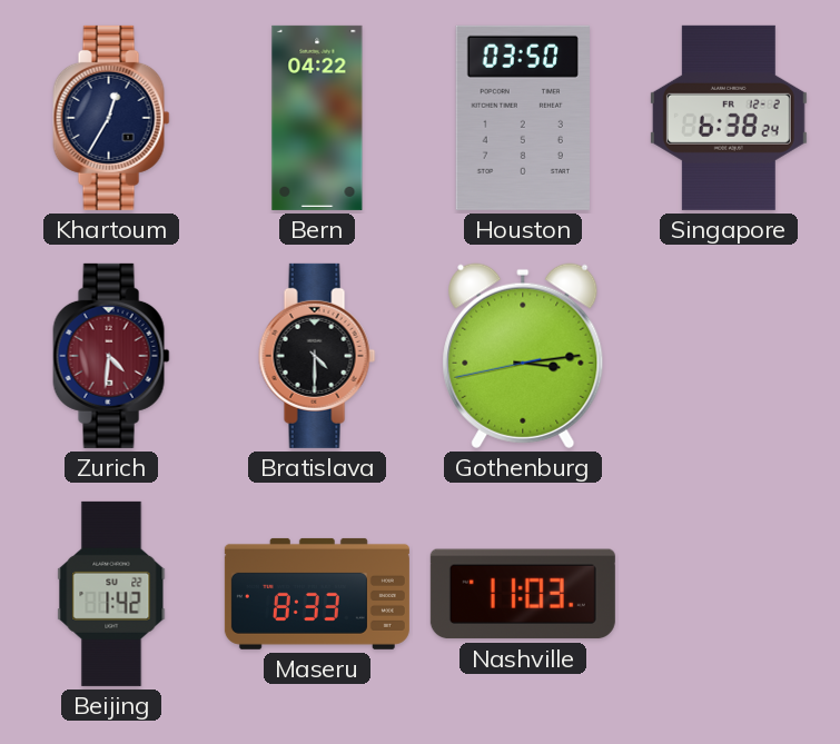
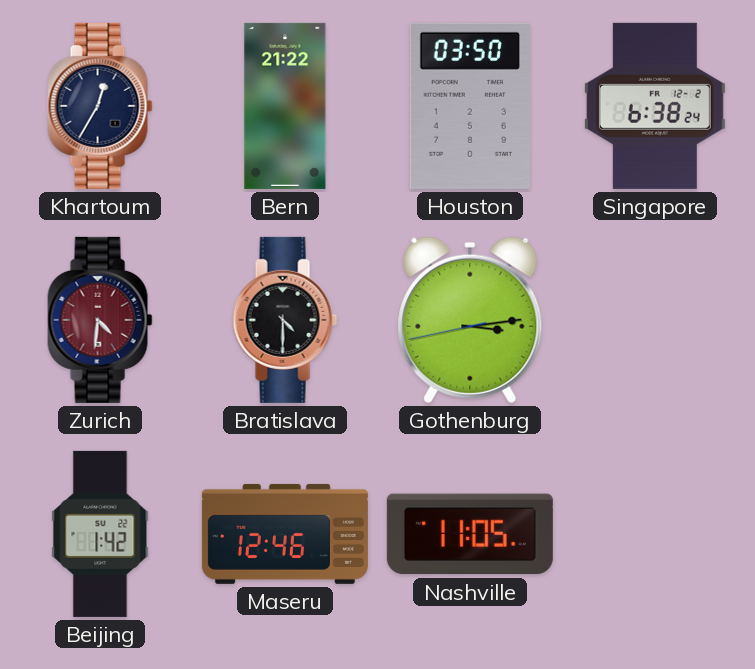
Bern: 04:22 -> 21:22 (285, 106)
Maseru: 8:33 -> 12:46 (285, 534)
Nashville: 11:03 -> 11:05 (470, 534)
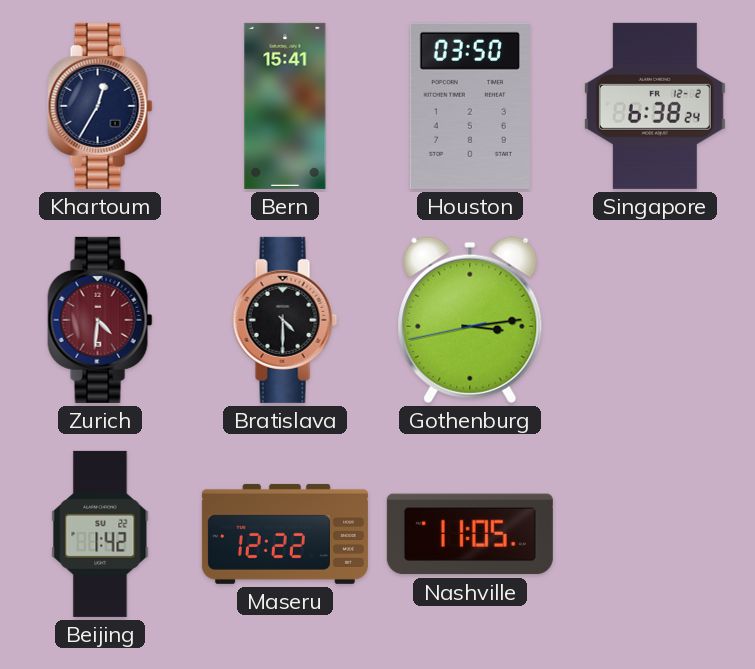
Bern: 21:22 -> 15:41 (285, 106)
Maseru: 12:46 -> 12:22 (285, 534)
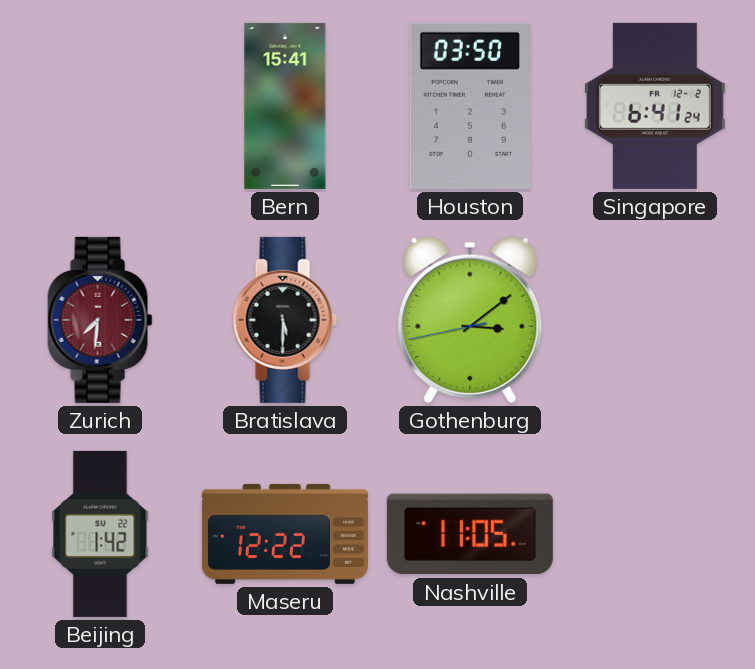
Khartoum: 12:35 -> none (100, 106)
Singapore: 6:38 -> 6:41 (655, 106)
Zurich: 4:31 -> 7:31 (100, 320)
Bratislava: 4:30 -> 5:30 (285, 320)
Gothenburg: 3:13 -> 3:08 (470, 320)
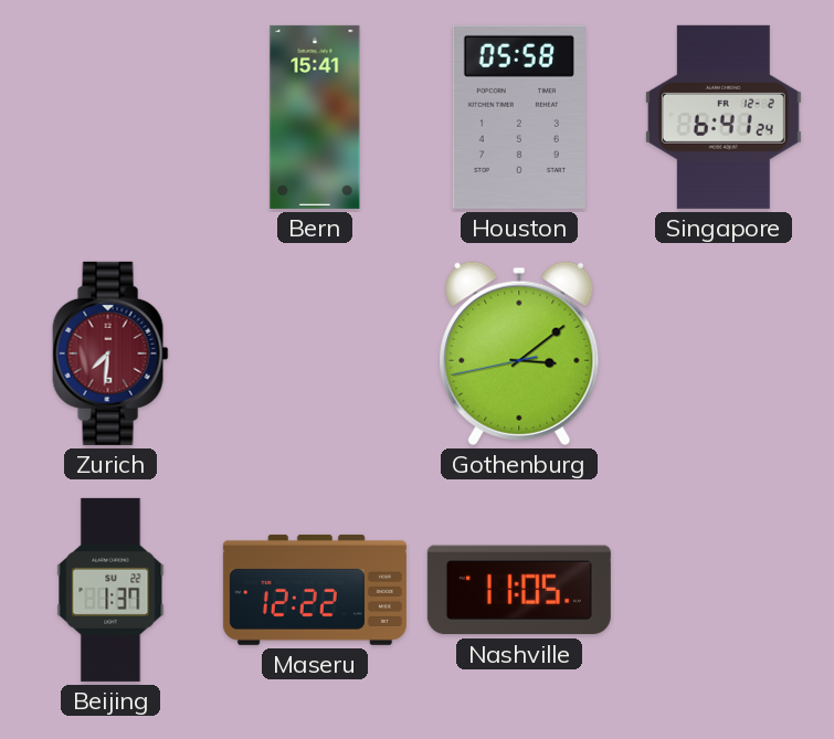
Houston: 03:50 -> 05:58 (519, 117)
Bratislava: 5:30 -> none (285, 320)
Beijing: 1:42 -> 1:37 (110, 590)
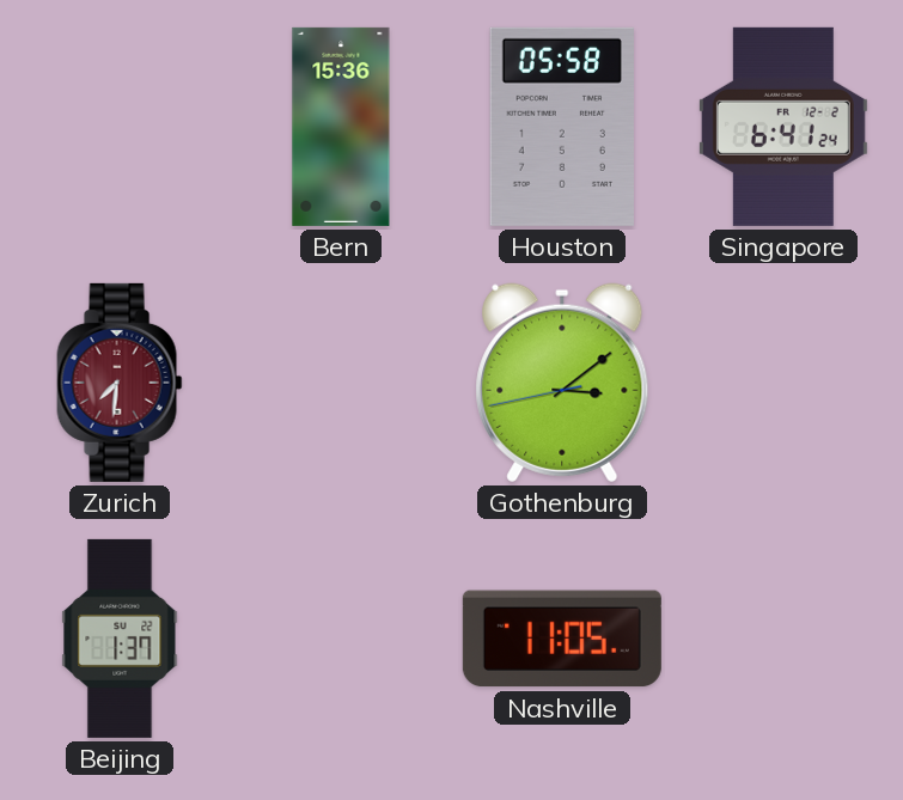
Bern: 15:41 -> 15:36 (341, 127)
Maseru: 12:22 -> none (315, 590)
